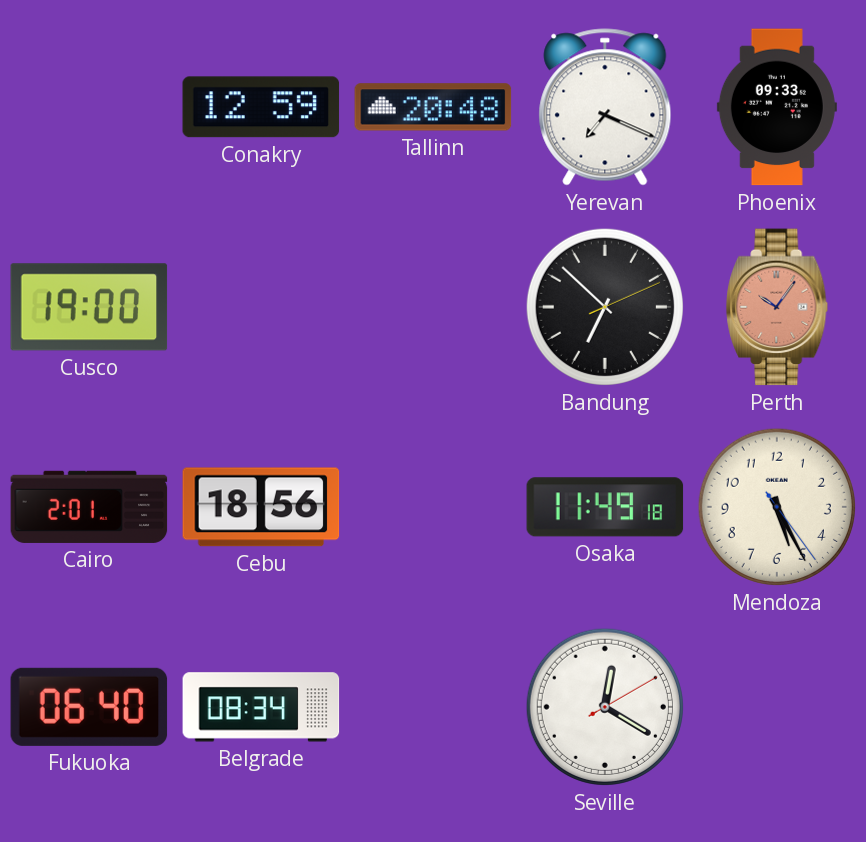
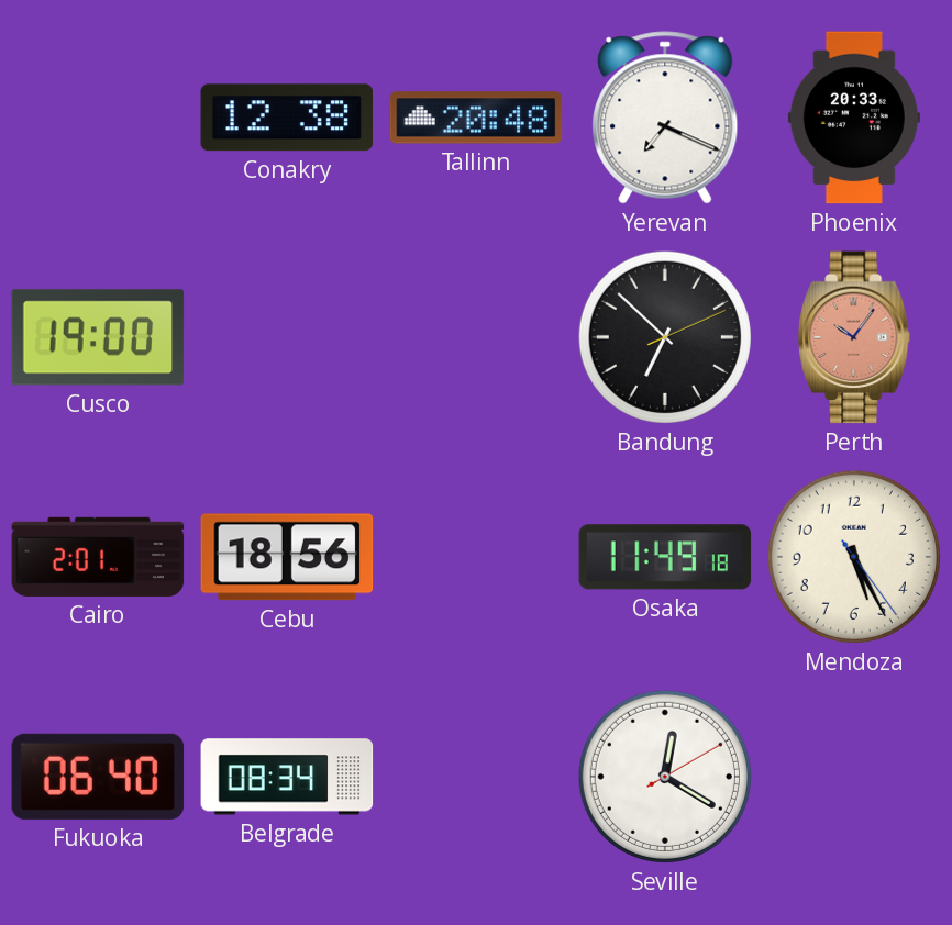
Conakry: 12:59 -> 12:38 (287, 118)
Phoenix: 09:33 -> 20:33 (854, 118)
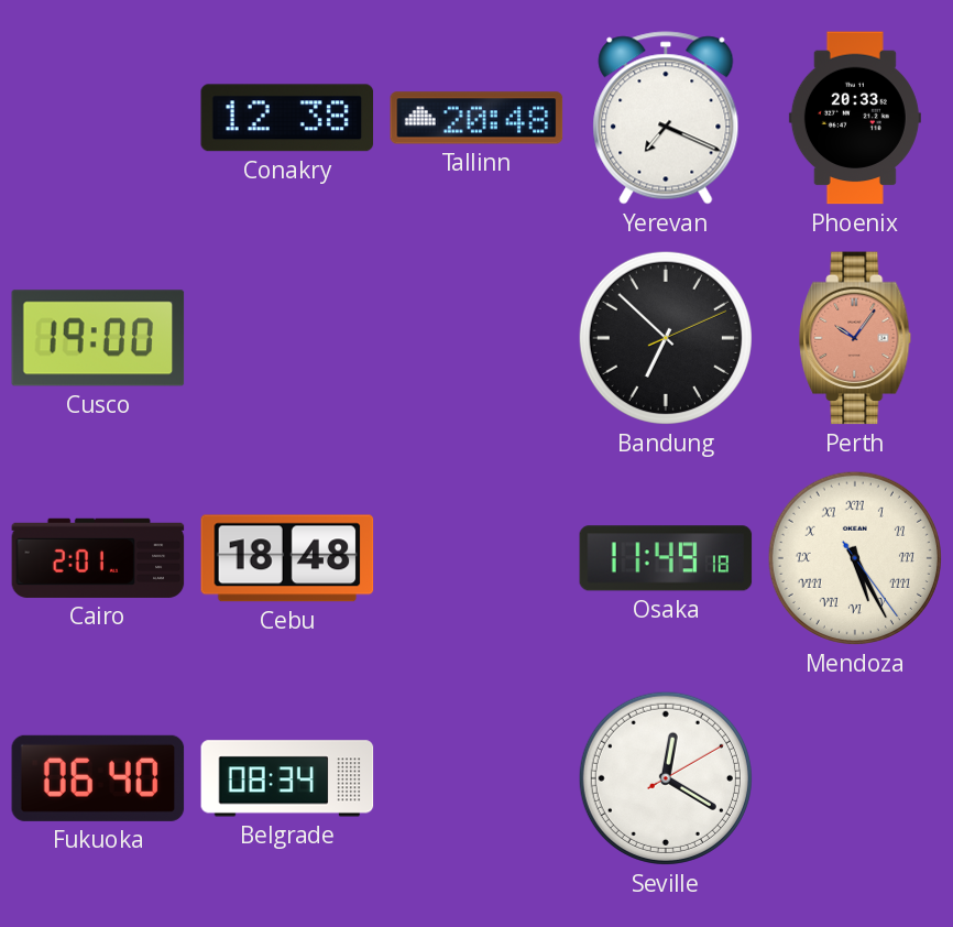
Cebu: 18:56 -> 18:48 (287, 558)
Mendoza numerals: Arabic -> Roman (855, 558)
